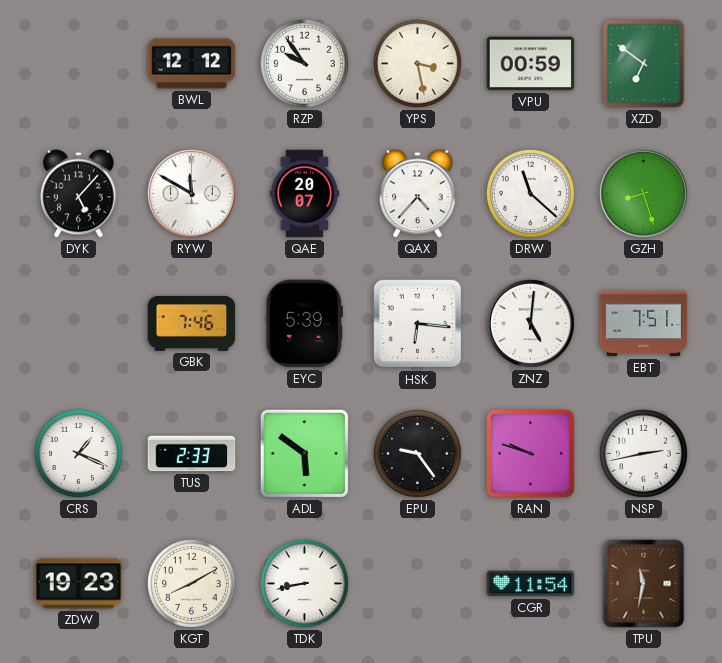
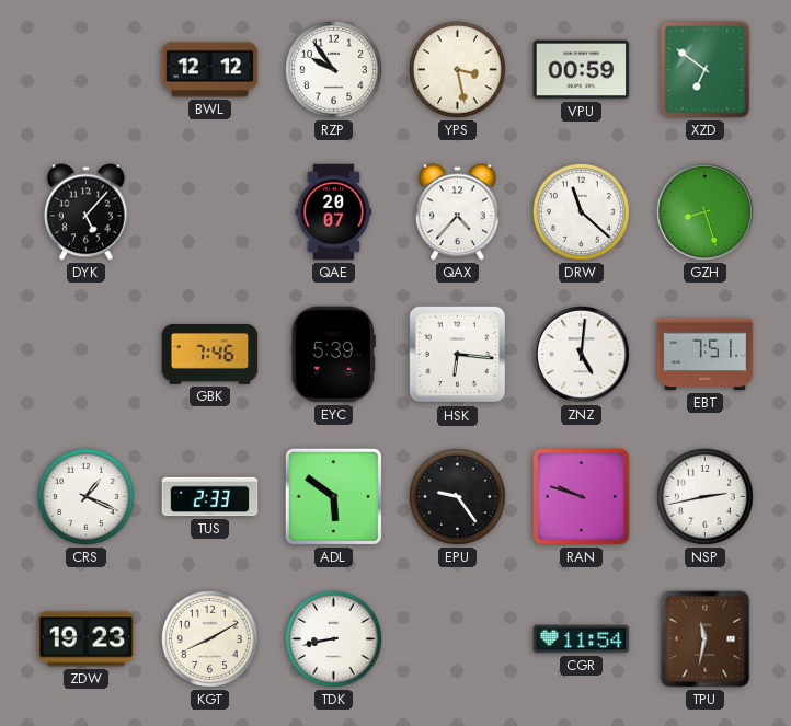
RYW: 11:50 -> none (191, 193)
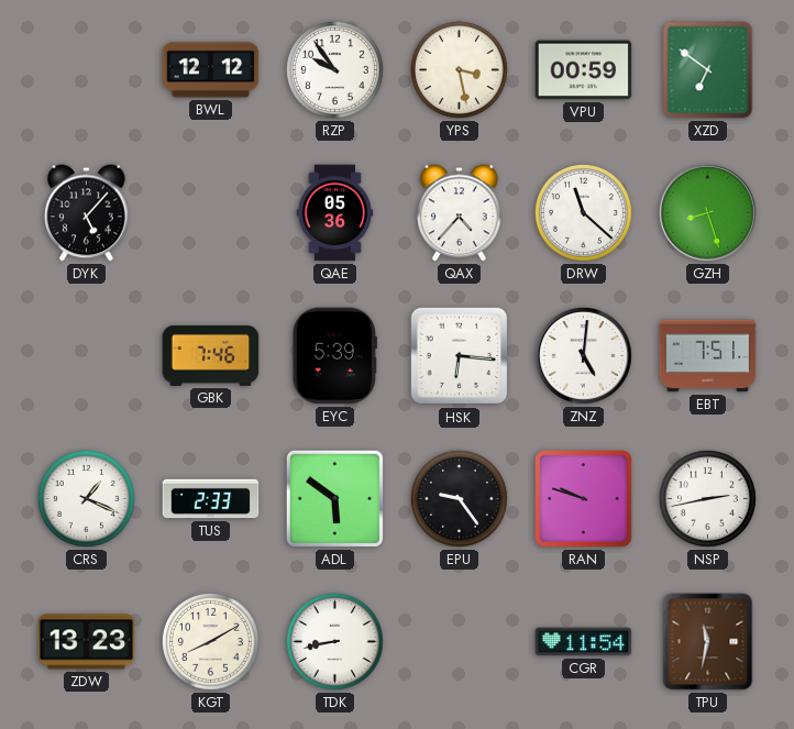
QAE: 20:07 -> 05:36 (335, 213)
ZDW: 19:23 -> 13:23 (87, 642)
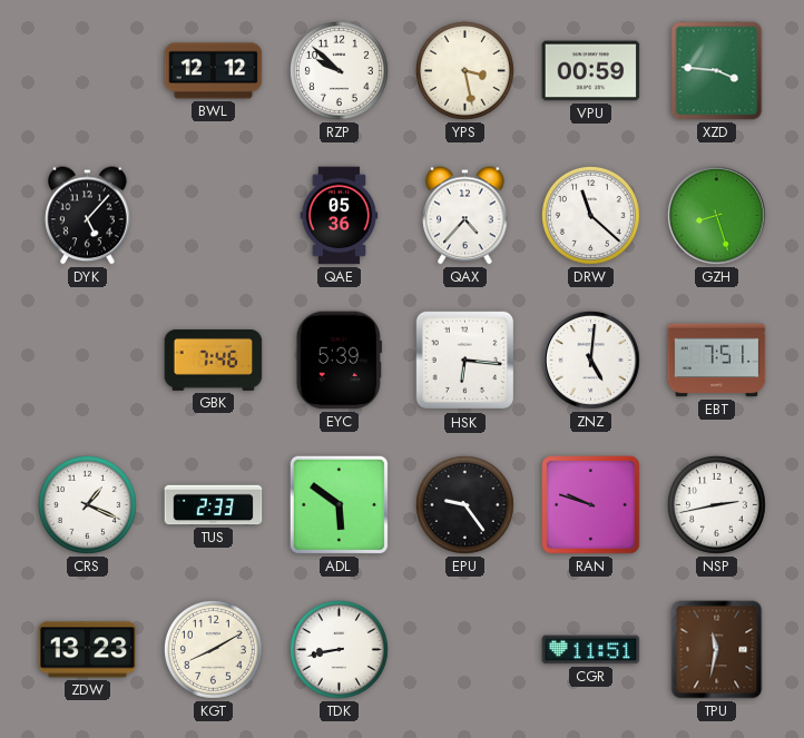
RZP: 9:54 -> 9:52 (339, 70)
XZD: 6:51 -> 3:46 (717, 71)
CGR: 11:54 -> 11:51 (591, 650)
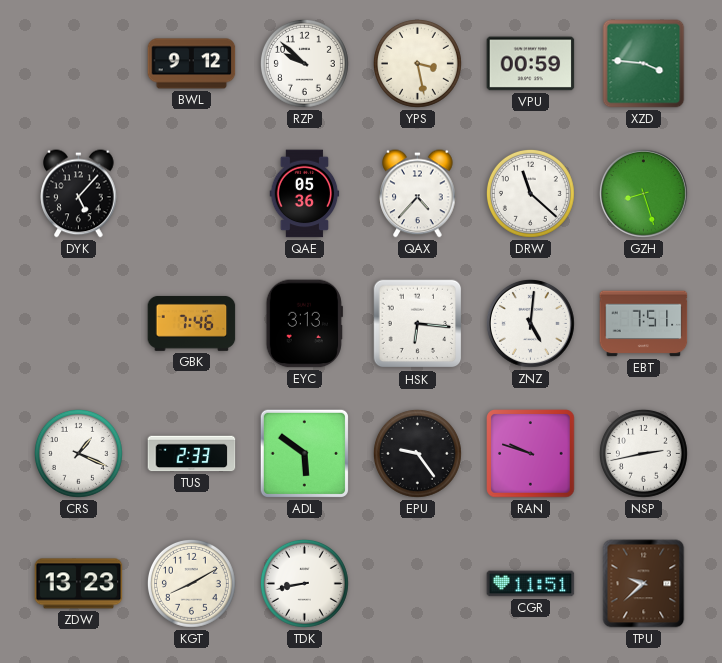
BWL: 12:12 -> 9:12 (192, 64)
EYC: 5:39 -> 3:13 (304, 324)
TPU: 11:32 -> 9:38 (644, 584)
